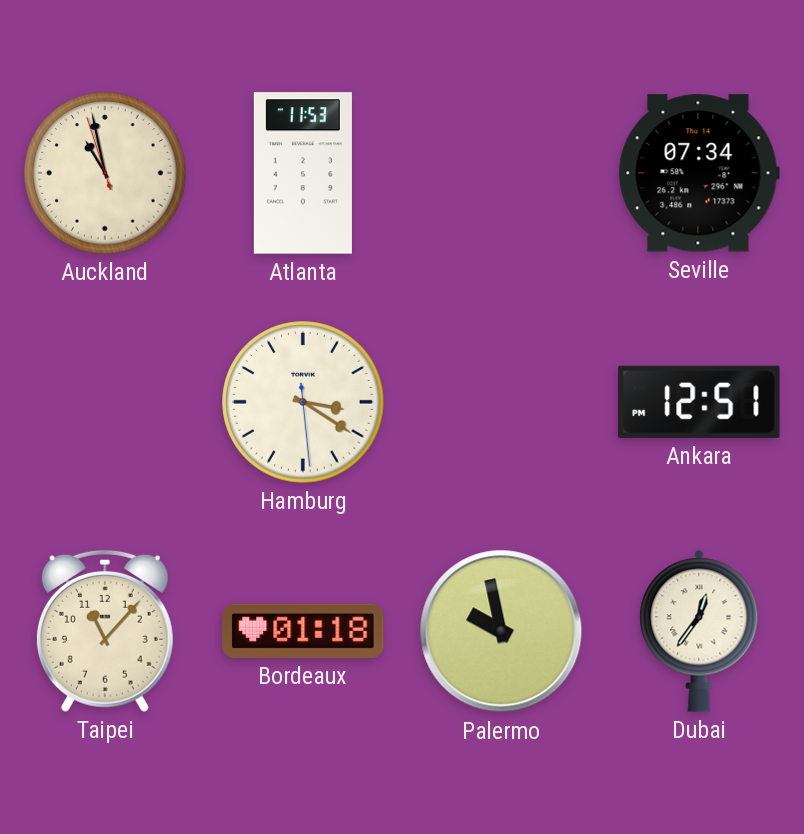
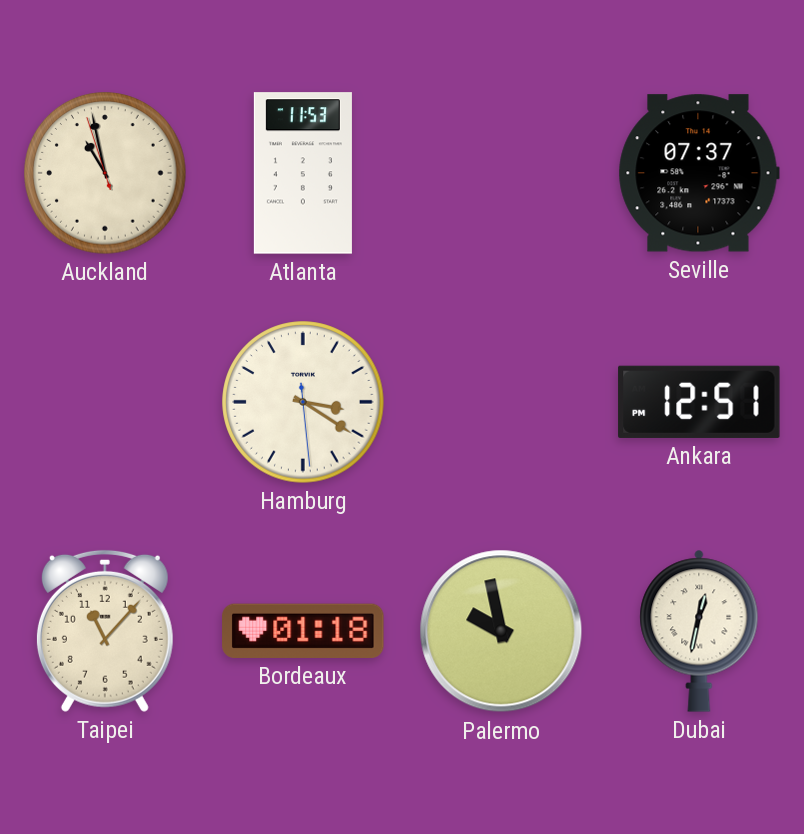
Seville: 07:34 -> 07:37 (699, 173)
Dubai: 12:36 -> 12:32 (699, 631)
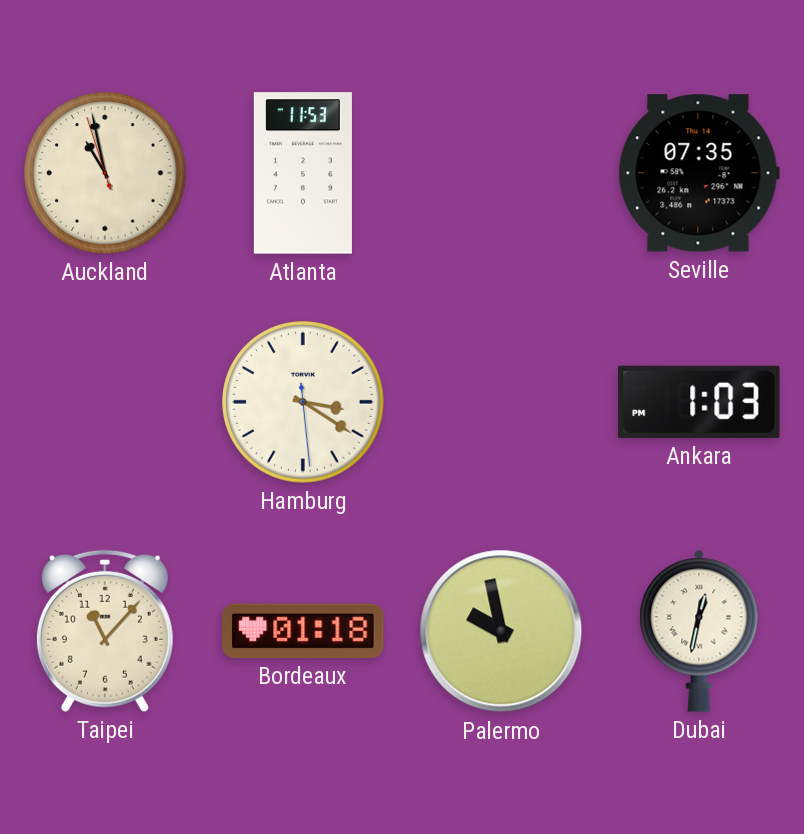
Seville: 07:37 -> 07:35 (699, 173)
Ankara: 12:51 -> 1:03 (699, 402)
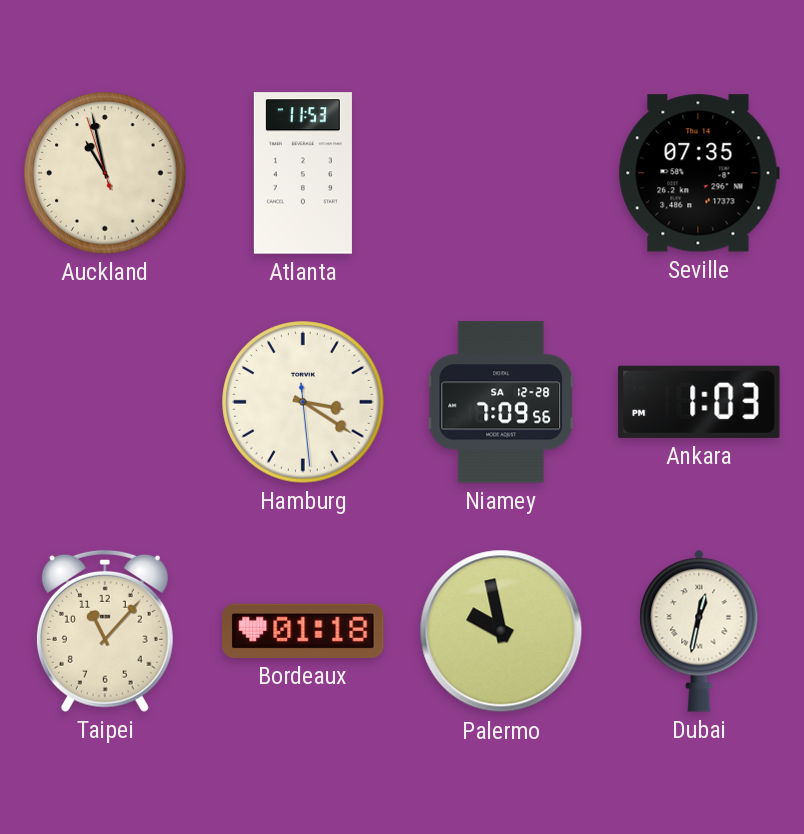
Niamey: none -> 7:09 (501, 402)
